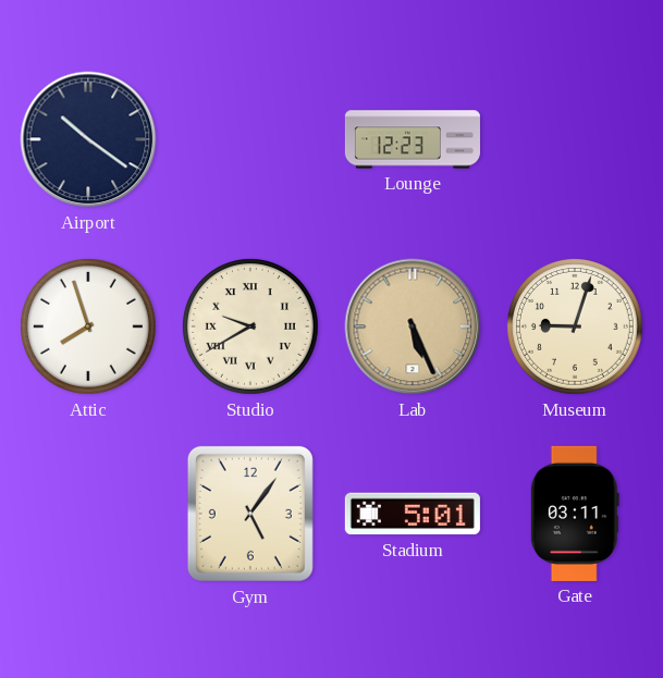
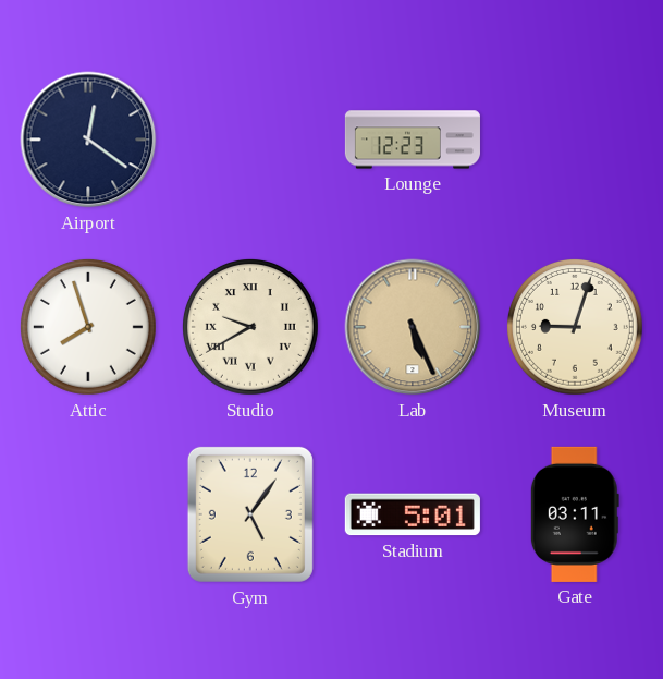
Airport: 10:21 -> 12:21 (88, 140)
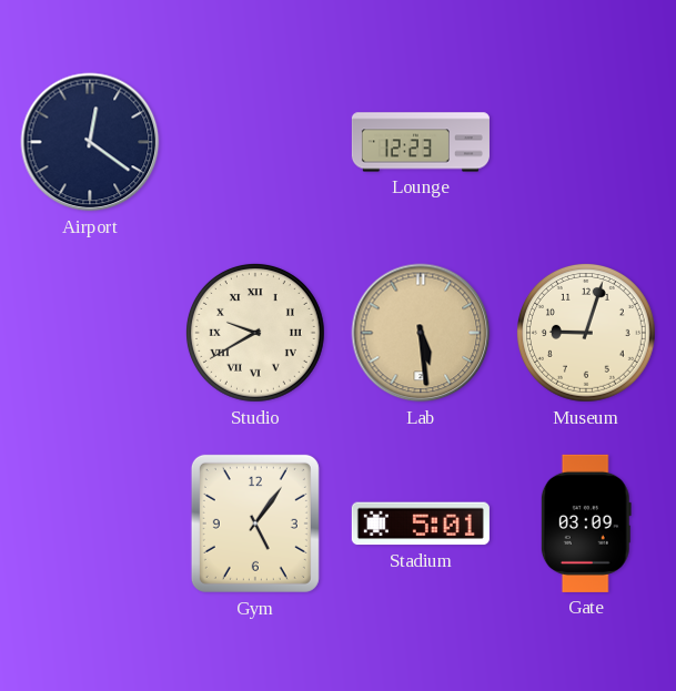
Attic: 7:57 -> none (88, 327)
Lab: 5:26 -> 5:29 (421, 333)
Gate: 03:11 -> 03:09 (586, 524)
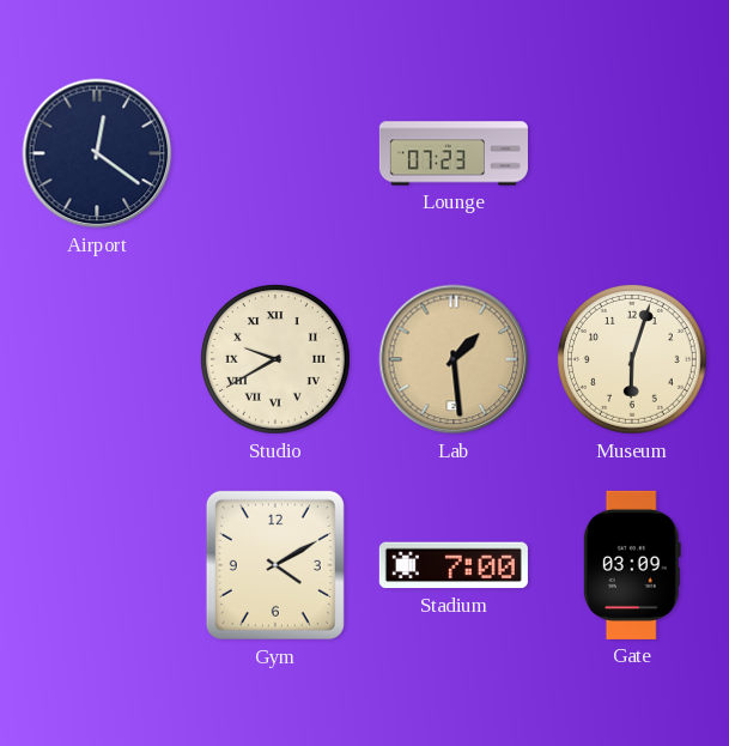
Lounge: 12:23 -> 07:23 (454, 153)
Lab: 5:29 -> 1:29 (454, 359)
Museum: 9:03 -> 6:03 (632, 359)
Gym: 5:06 -> 4:10 (275, 565)
Stadium: 5:01 -> 7:00 (454, 565)
